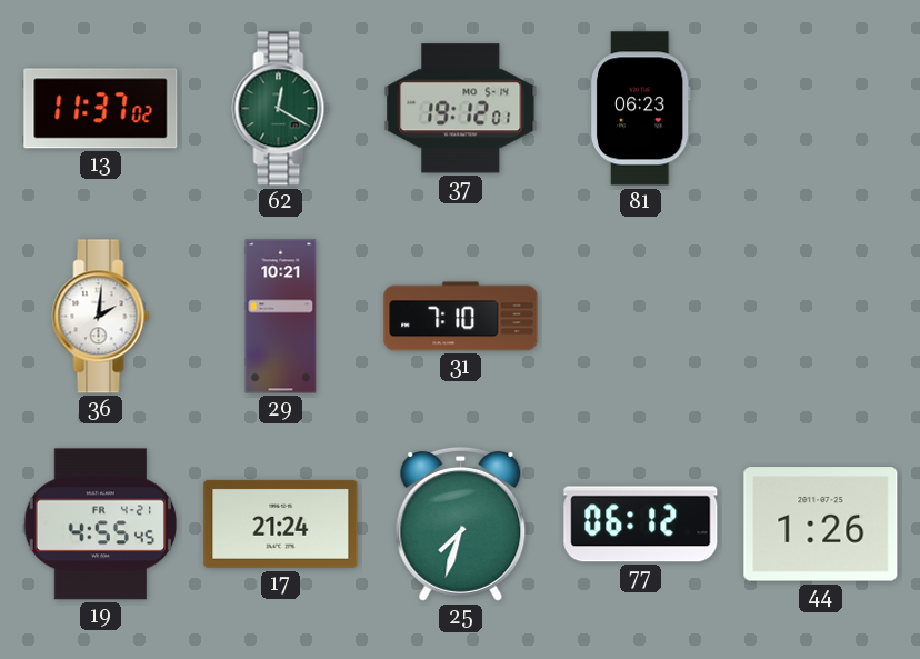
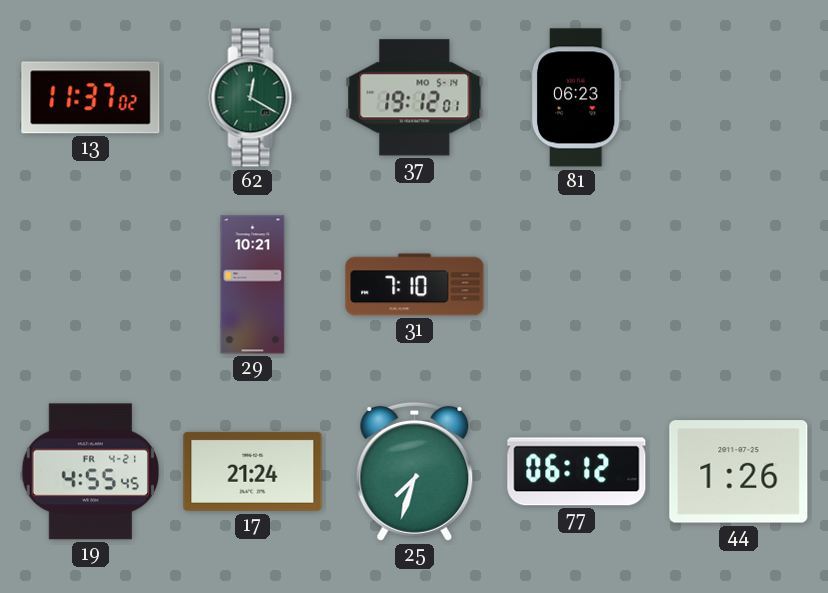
36: 2:01 -> none (101, 317)
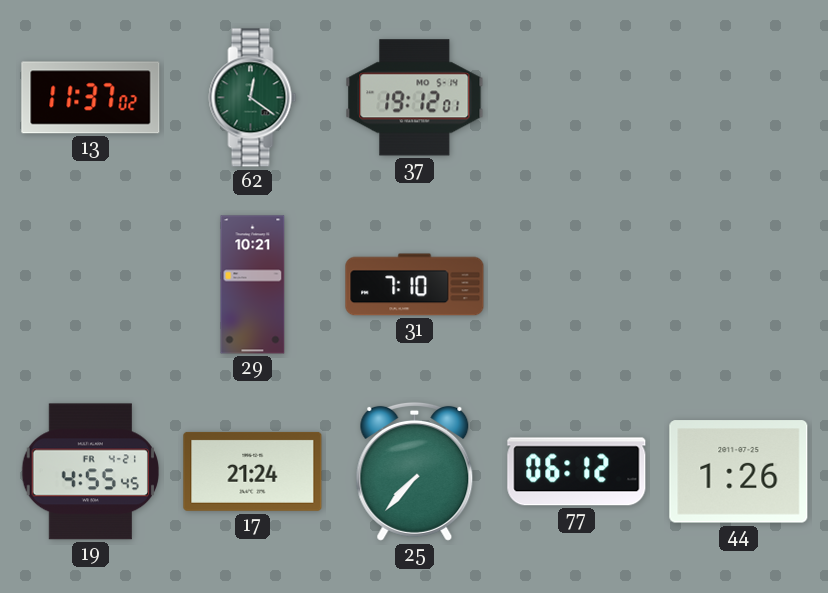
62: 12:20 -> 12:21 (253, 98)
81: 06:23 -> none (576, 98)
25: 7:33 -> 7:37 (415, 471)
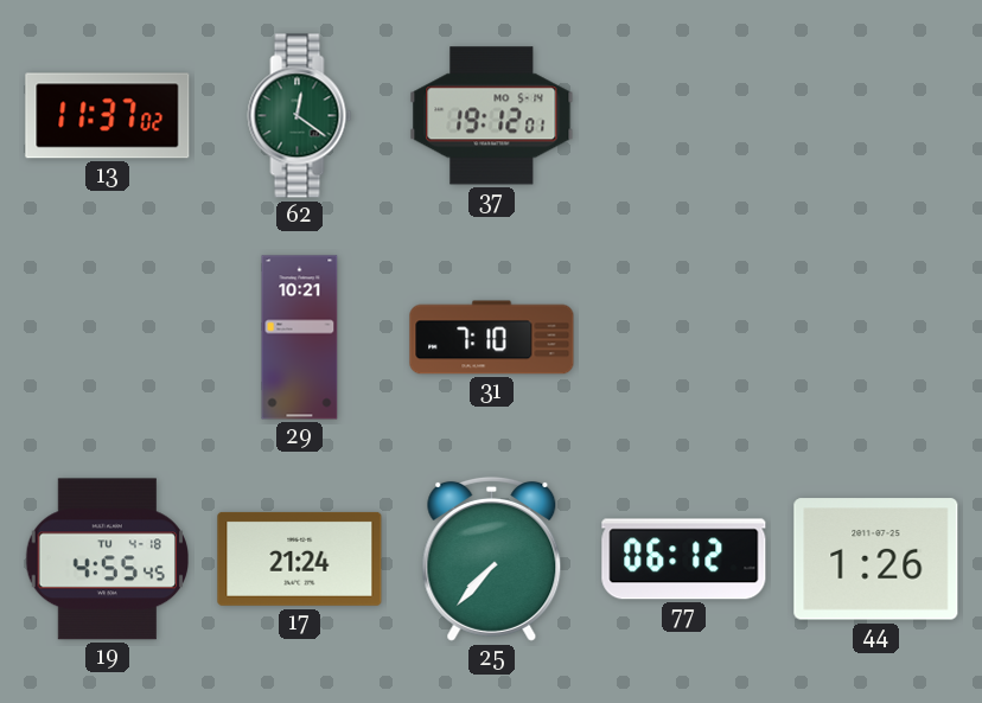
19 date: FR 4-21 -> TU 4-18 (107, 560)
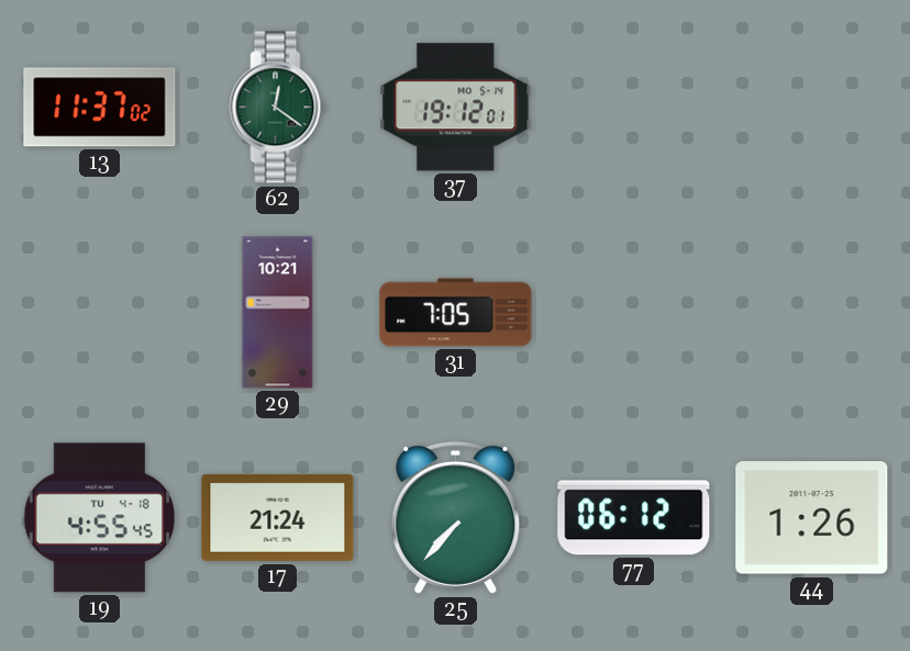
31: 7:10 -> 7:05 (456, 313)
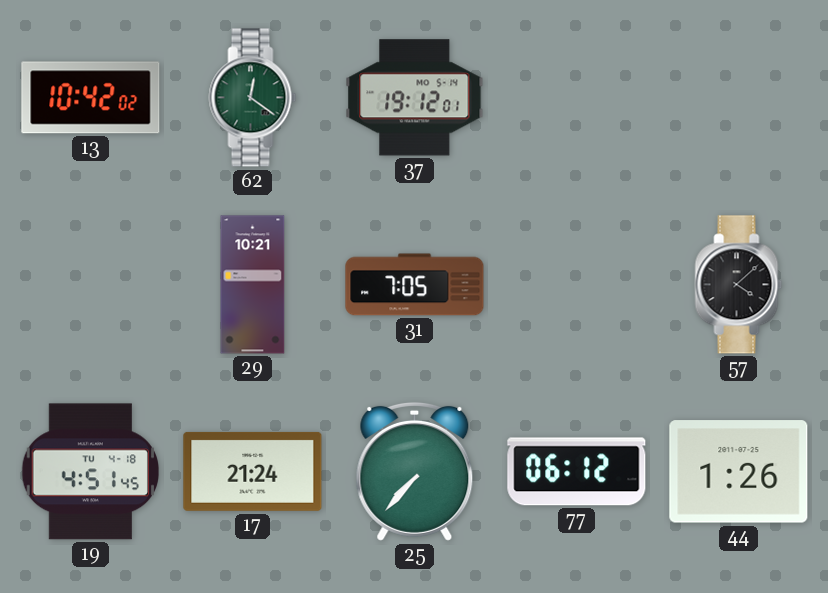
13: 11:37 -> 10:42 (91, 98)
57: none -> 4:08 (739, 285)
19: 4:55 -> 4:51 (90, 472)
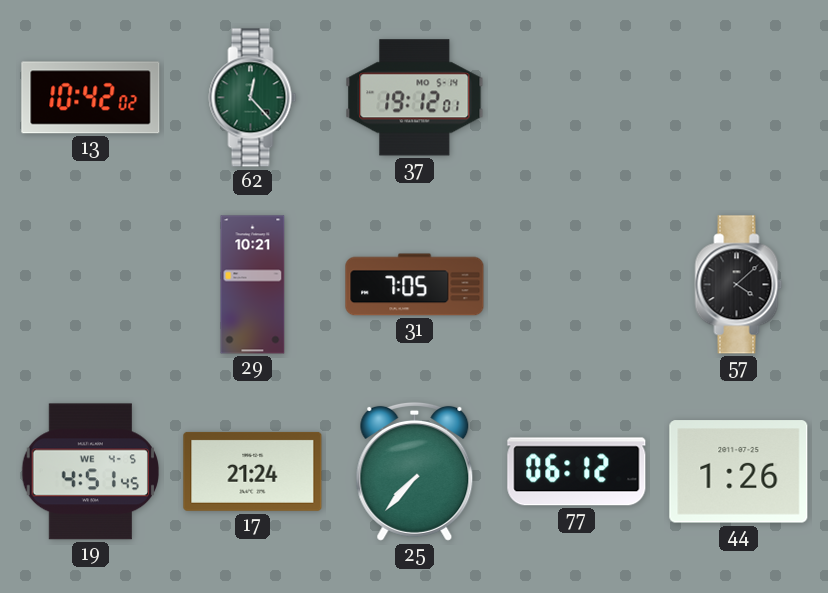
62: 12:21 -> 12:23 (253, 98)
19 date: TU 4-18 -> WE 4-5 (90, 472)
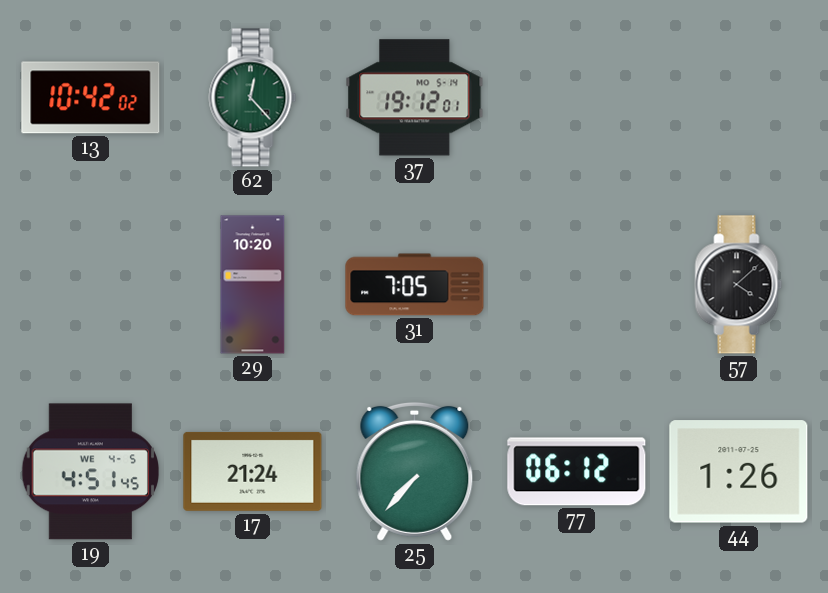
29: 10:21 -> 10:20 (253, 285)
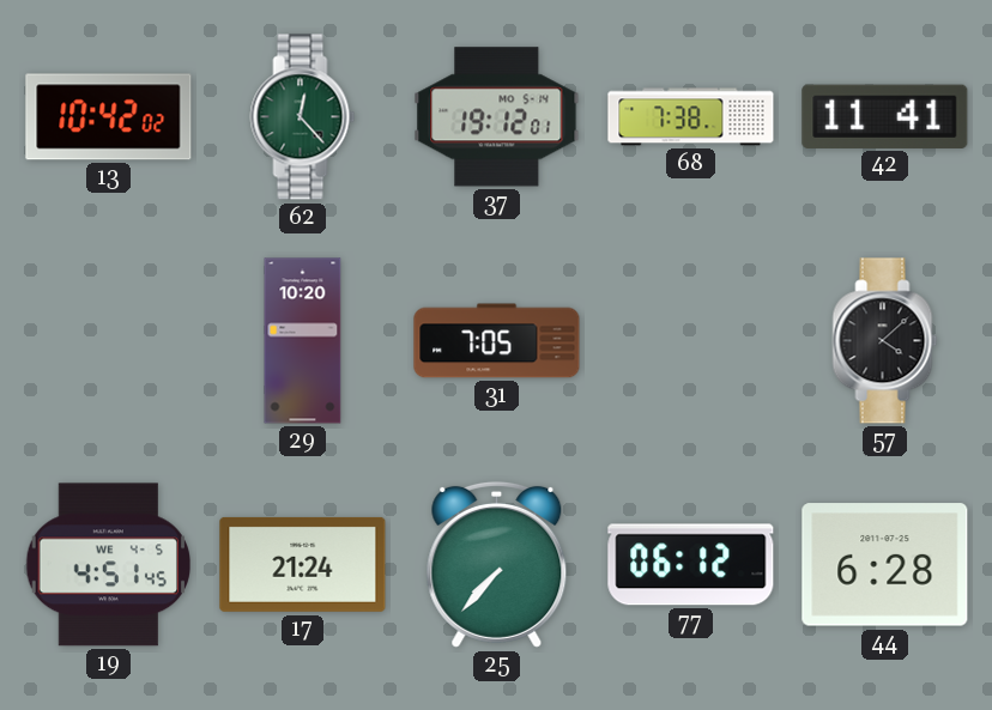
68: none -> 7:38 (691, 117)
42: none -> 11:41 (885, 116)
44: 1:26 -> 6:28 (885, 565)
